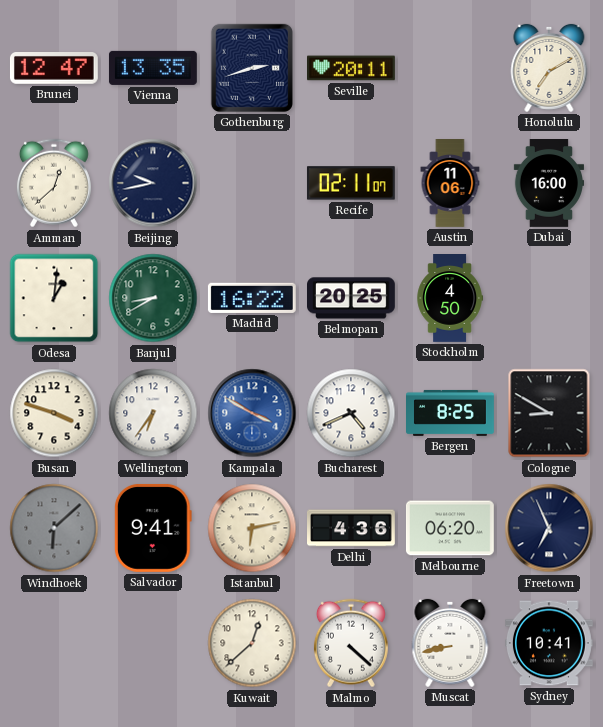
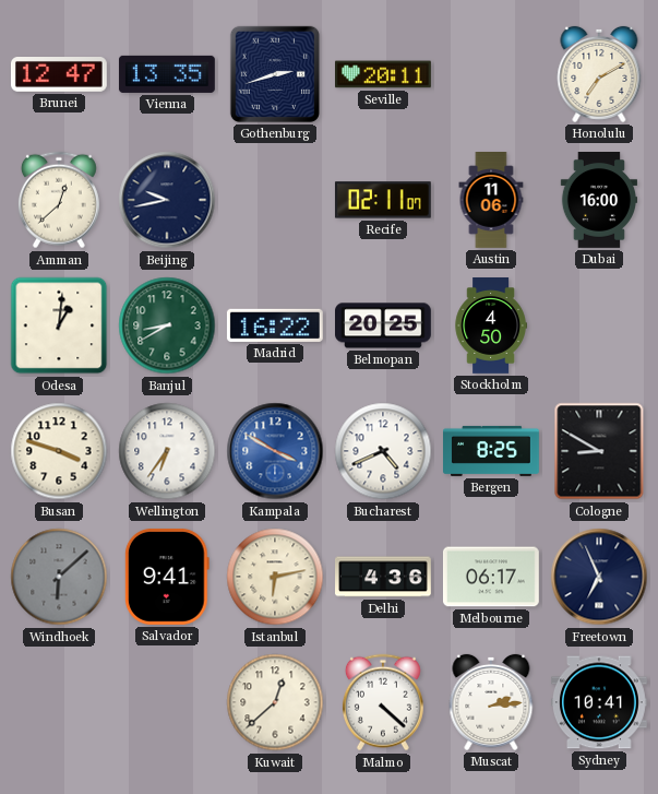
Melbourne: 06:20 -> 06:17 (491, 577)
Muscat: 8:43 -> 2:14 (491, 702)
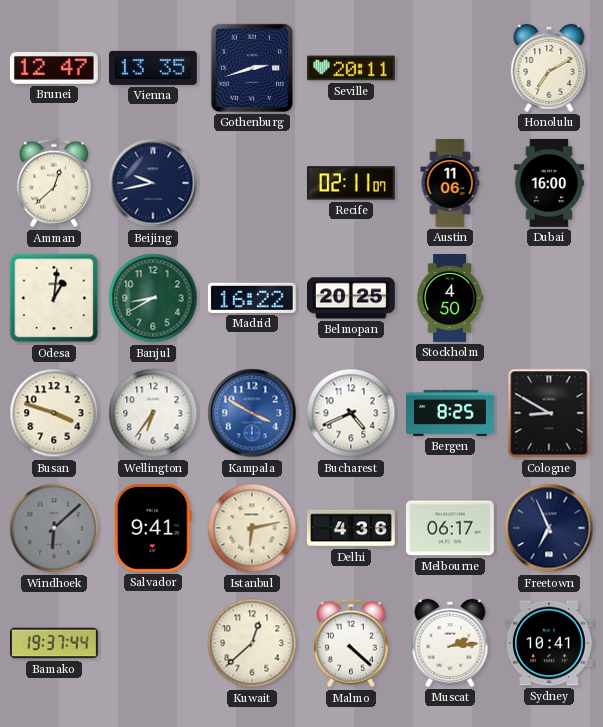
Bamako: none -> 19:37 (55, 643)
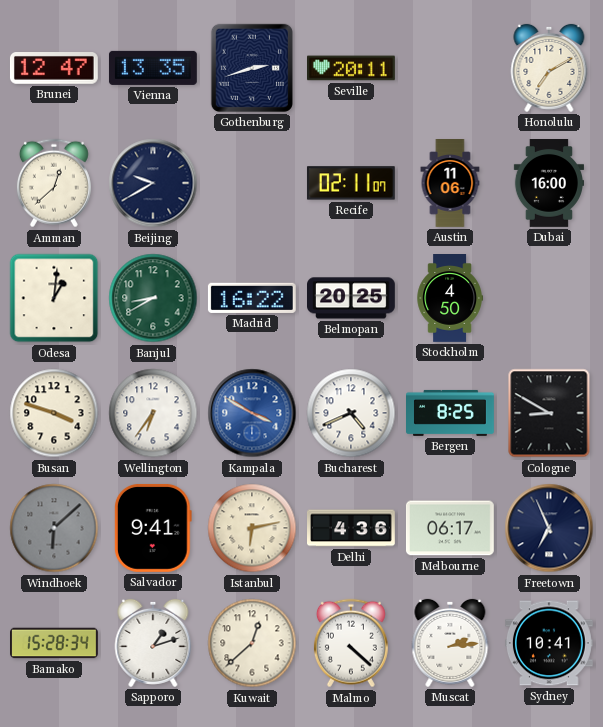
Beijing: 9:43 -> 9:40 (153, 183)
Bamako: 19:37 -> 15:28 (55, 643)
Sapporo: none -> 1:12 (153, 643)
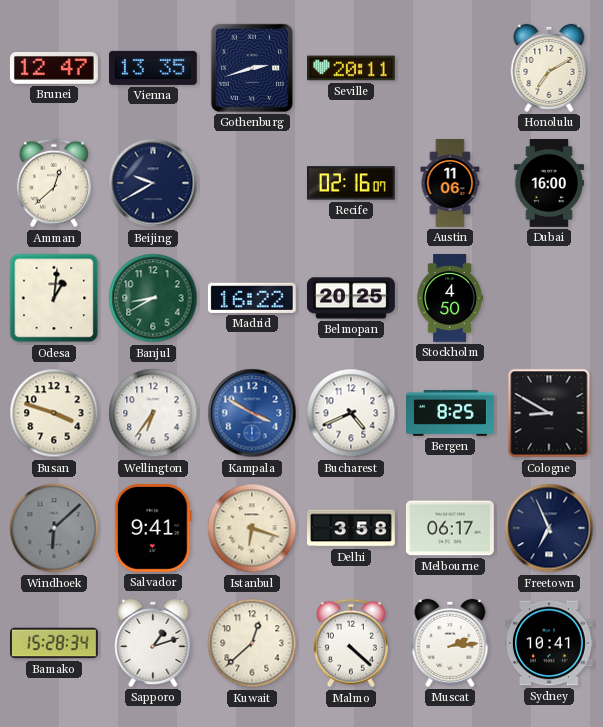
Recife: 02:11 -> 02:16 (351, 183)
Istanbul: 6:13 -> 6:18 (252, 528)
Delhi: 4:36 -> 3:58 (352, 528)
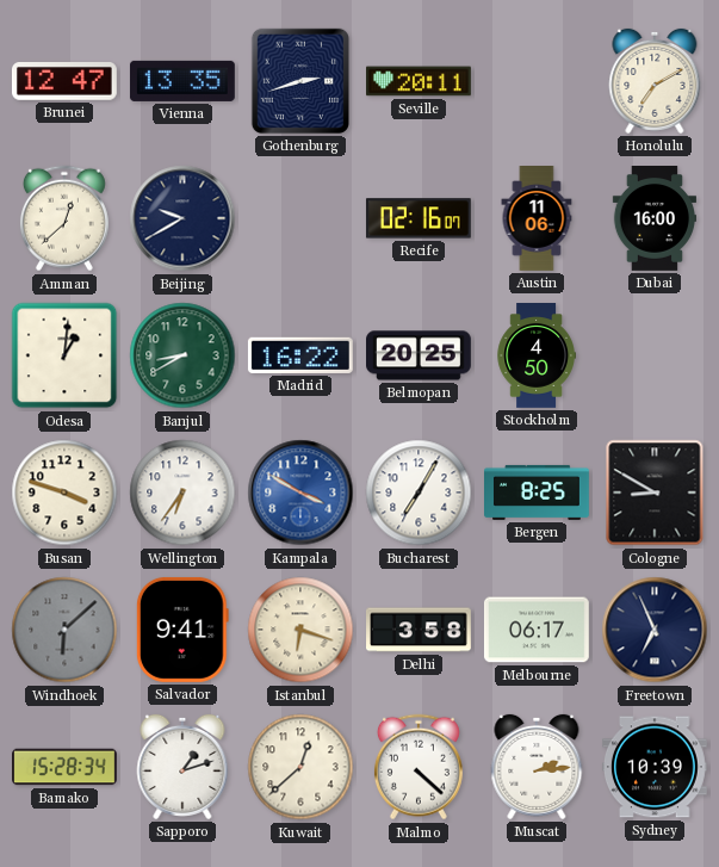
Bucharest: 4:41 -> 7:05 (419, 493)
Sydney: 10:41 -> 10:39 (656, 767)
